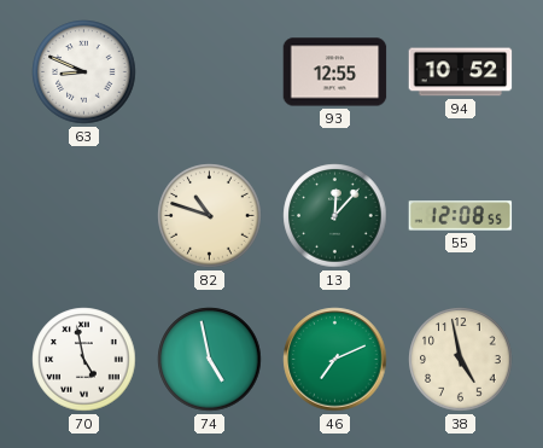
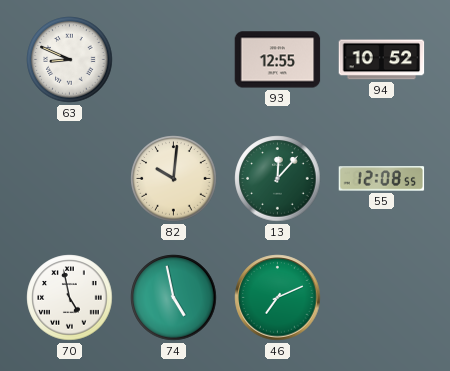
82: 10:48 -> 10:01 (174, 179)
38: 4:58 -> none (461, 360)
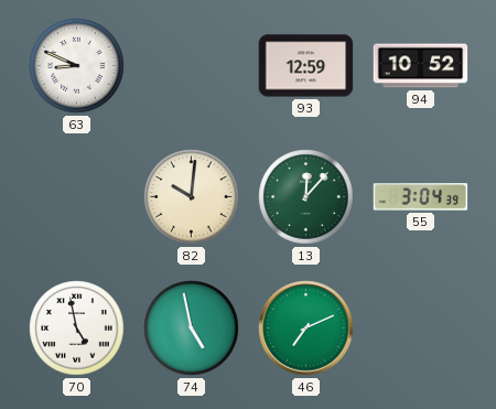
93: 12:55 -> 12:59 (306, 66)
55: 12:08 -> 3:04 (421, 197)
